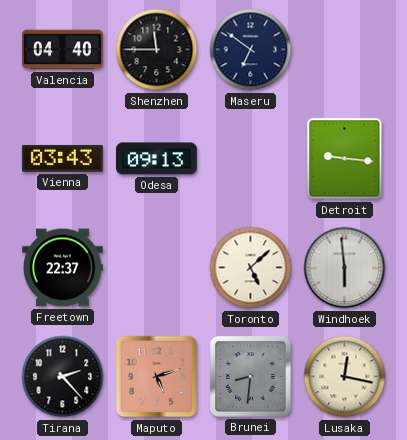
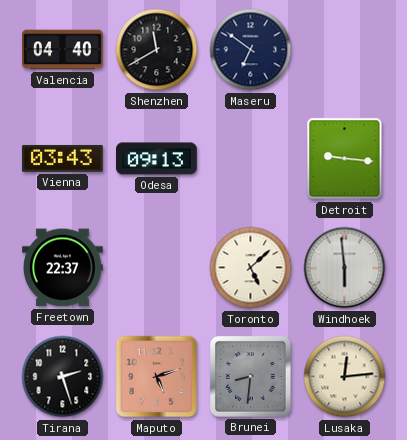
Shenzhen: 11:45 -> 11:40 (157, 50)
Tirana: 2:23 -> 2:27 (63, 377)
Lusaka: 12:17 -> 12:14 (345, 377)
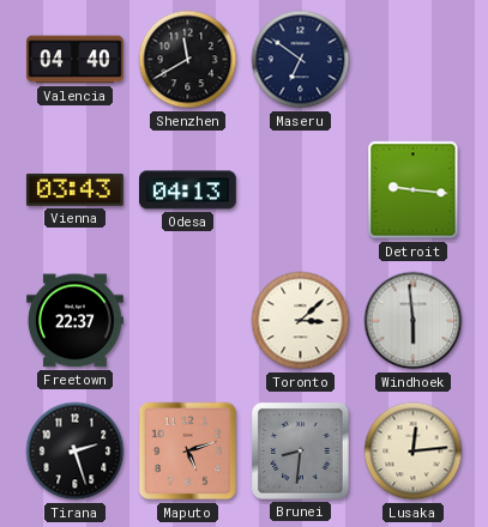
Odesa: 09:13 -> 04:13 (188, 190)
Toronto: 5:08 -> 3:08 (301, 321)
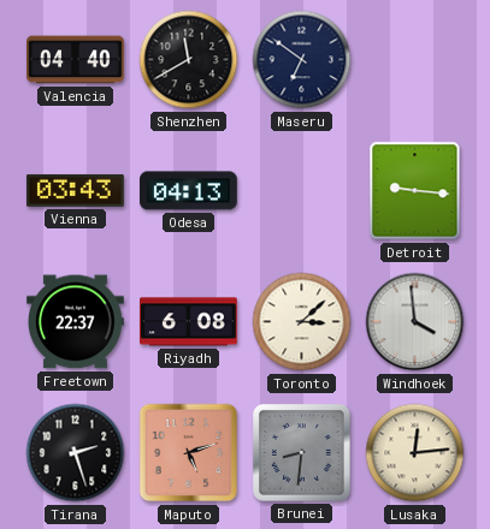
Riyadh: none -> 6:08 (189, 322)
Windhoek: 5:59 -> 3:59 (415, 322)
